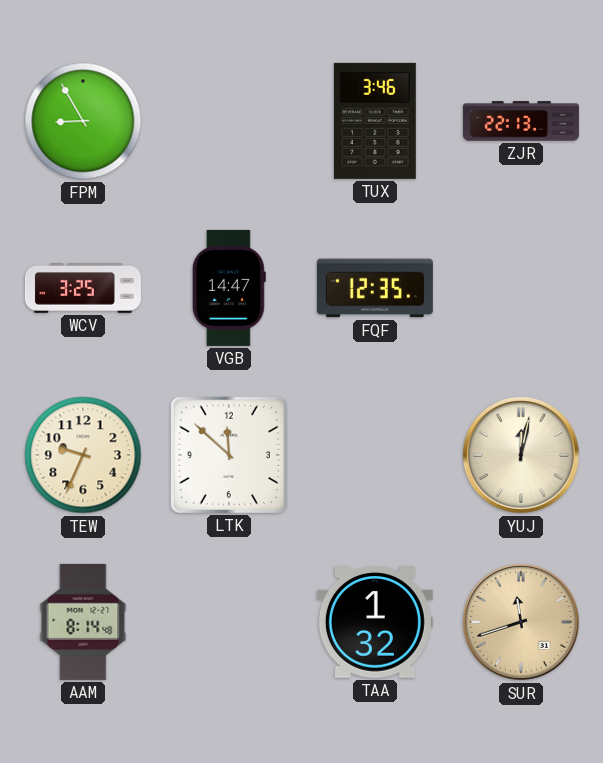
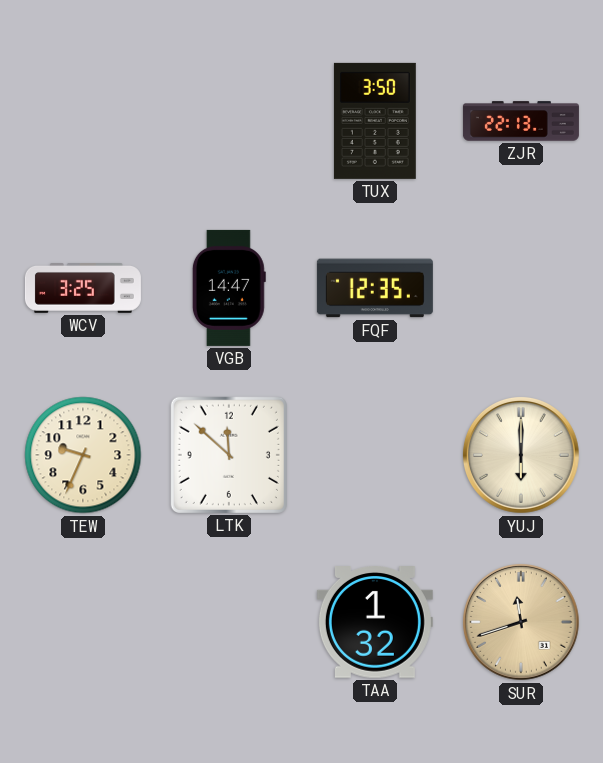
FPM: 8:55 -> none (83, 121)
TUX: 3:46 -> 3:50 (375, 121)
YUJ: 12:02 -> 6:00 (521, 455)
AAM: 8:14 -> none (83, 622)
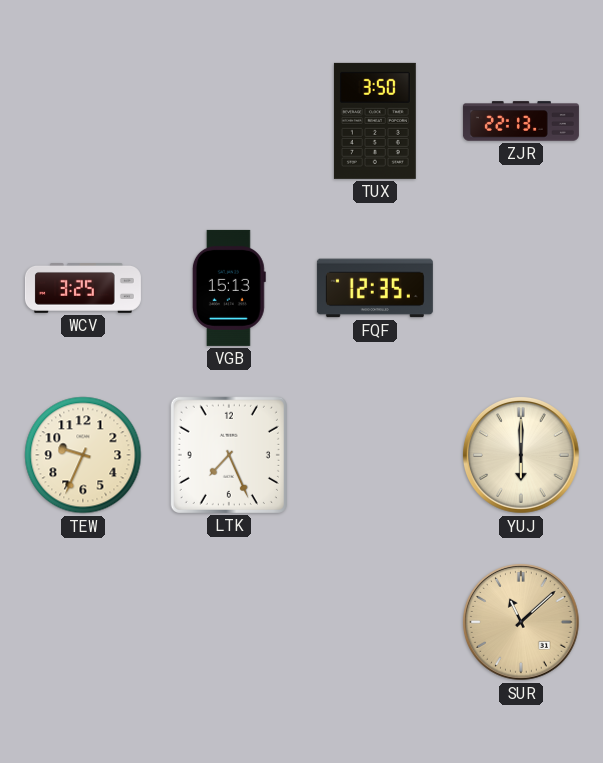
VGB: 14:47 -> 15:13 (229, 288)
LTK: 11:52 -> 7:26 (229, 455)
TAA: 1:32 -> none (375, 623)
SUR: 11:42 -> 11:08 (521, 622)
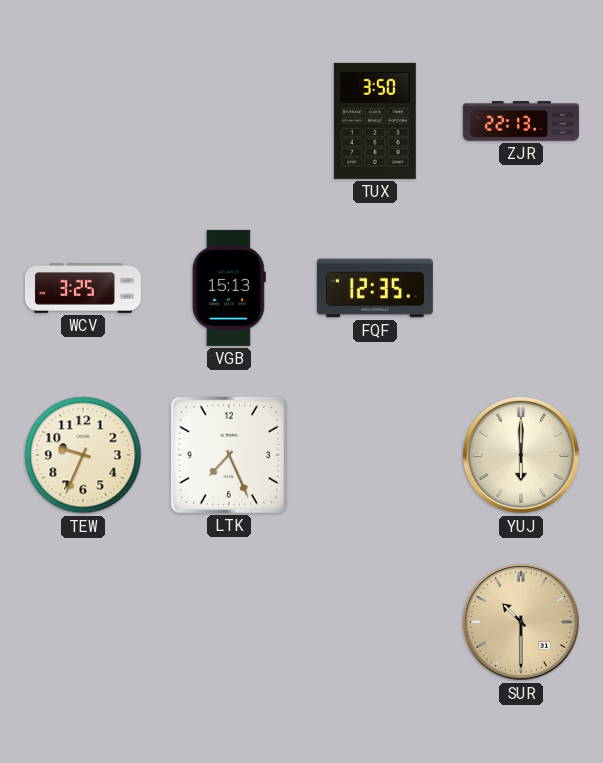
SUR: 11:08 -> 10:30 (521, 622)
